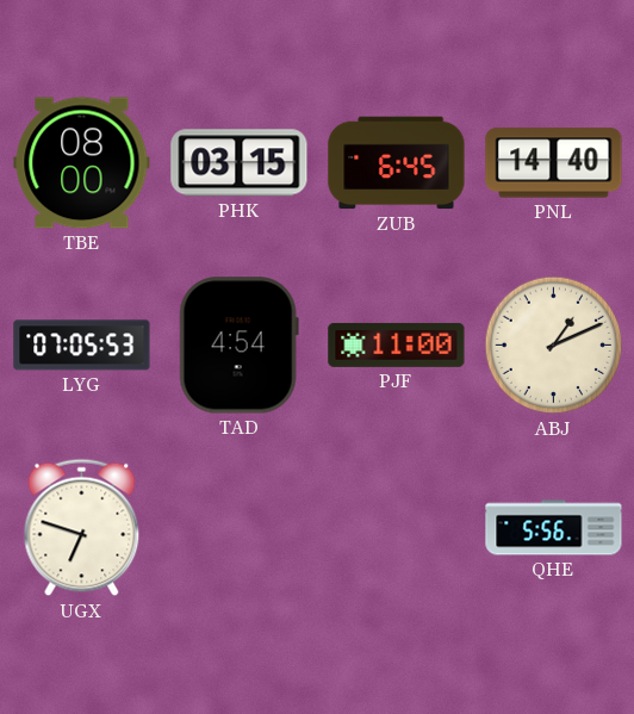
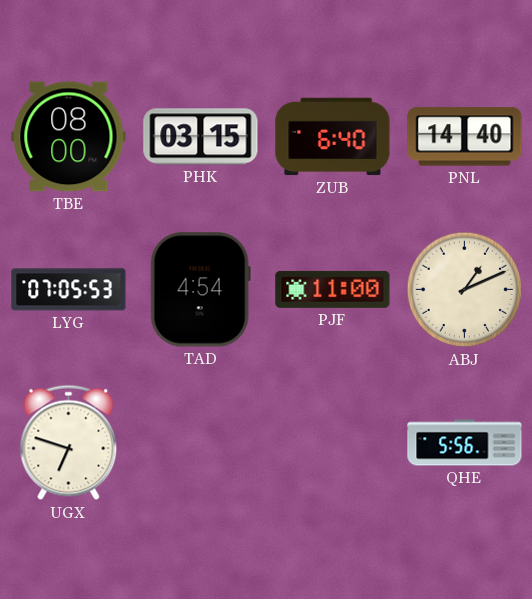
ZUB: 6:45 -> 6:40 (333, 137)
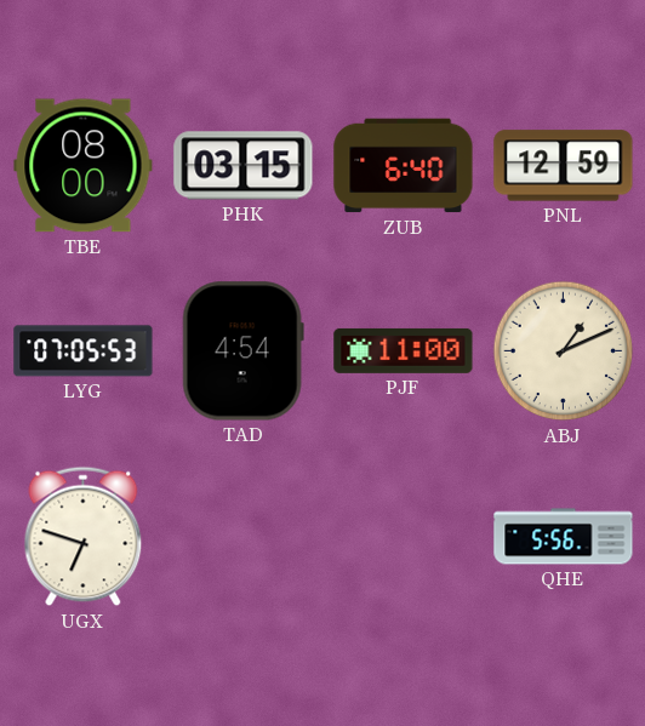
PNL: 14:40 -> 12:59 (564, 166)
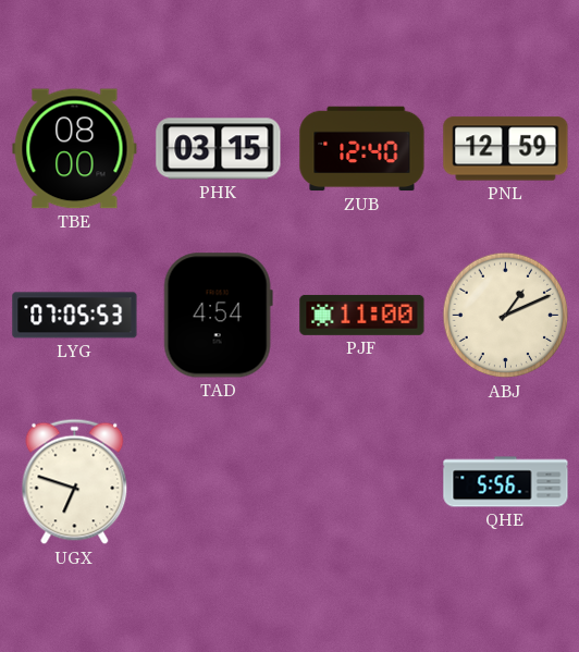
ZUB: 6:40 -> 12:40 (362, 149)
